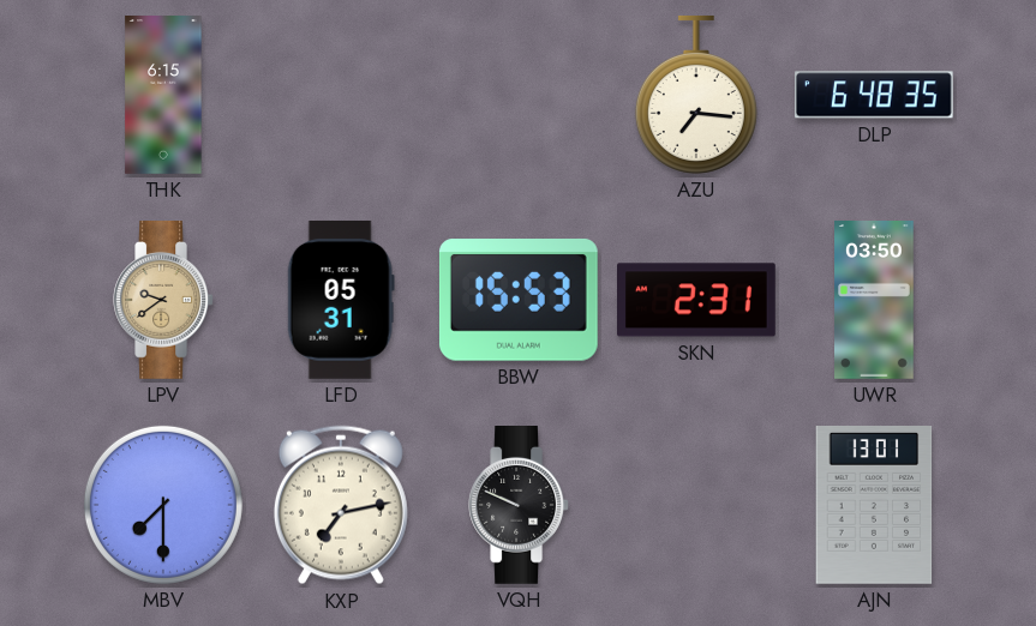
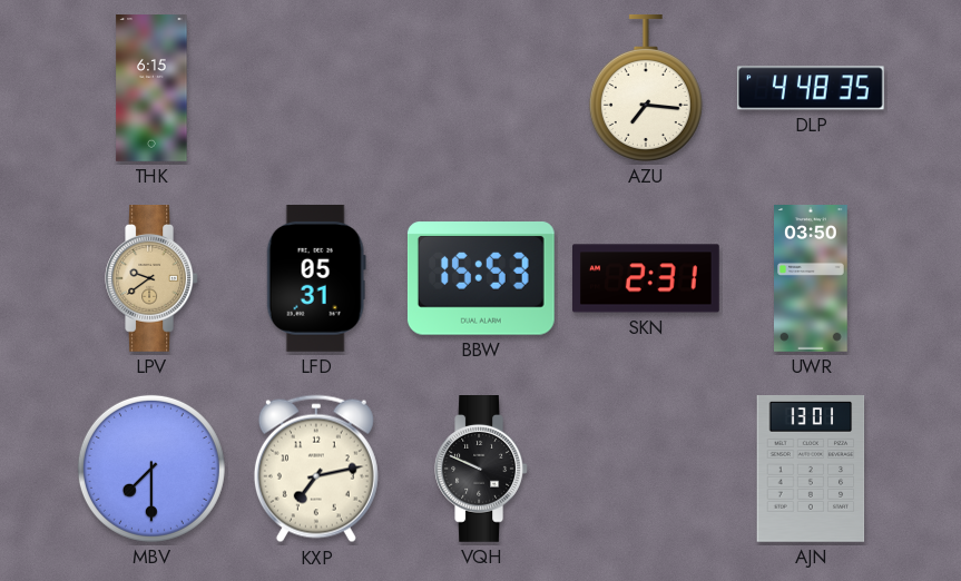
DLP: 6:48 -> 4:48 (811, 88)
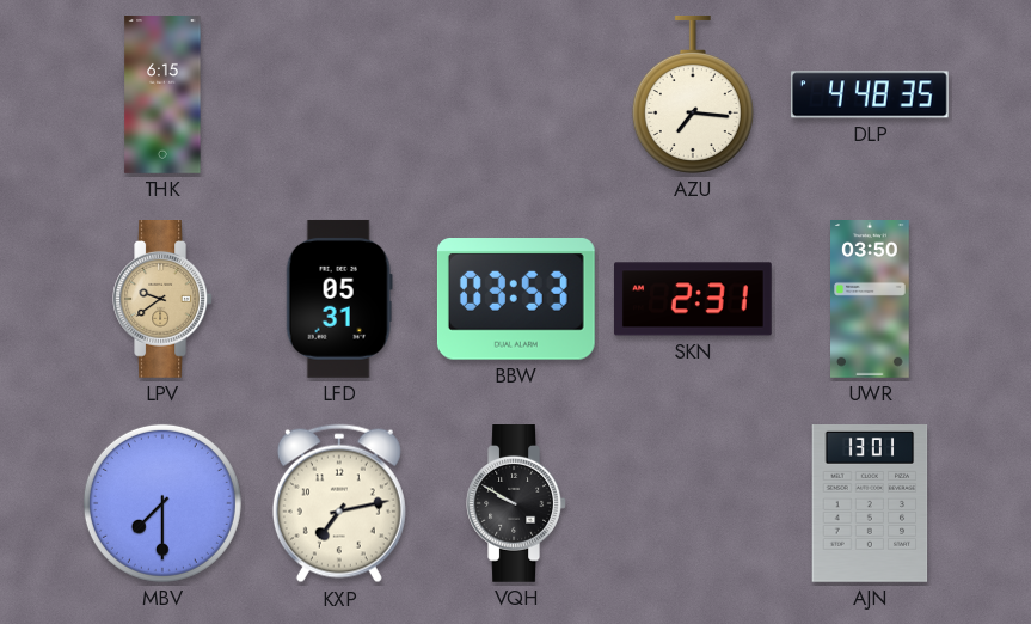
BBW: 15:53 -> 03:53 (516, 300)
VQH: 9:49 -> 9:50 (516, 504)
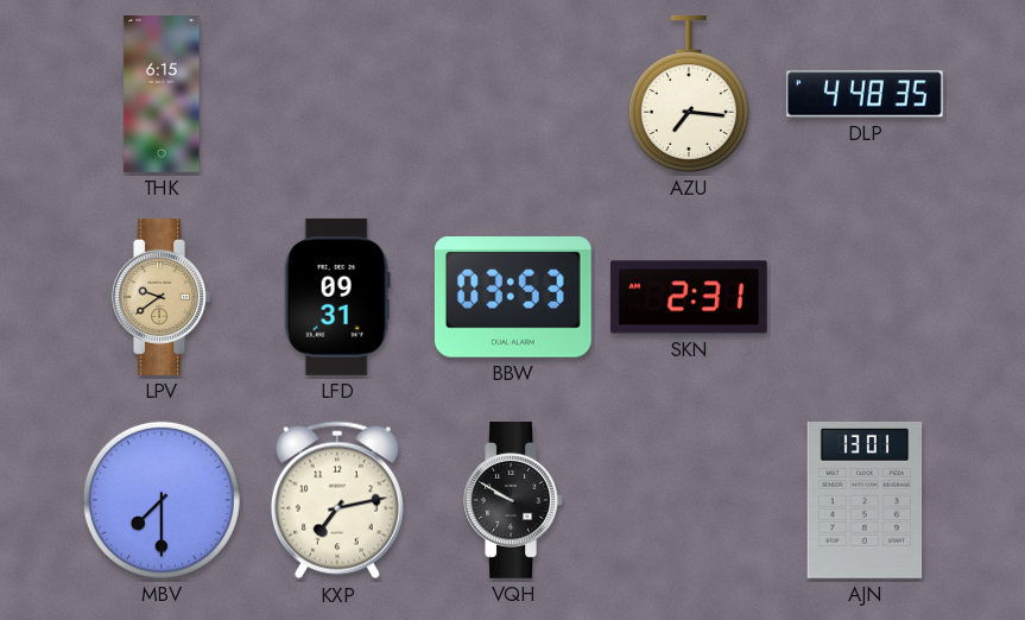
LFD: 05:31 -> 09:31 (337, 297)
UWR: 03:50 -> none (871, 300)
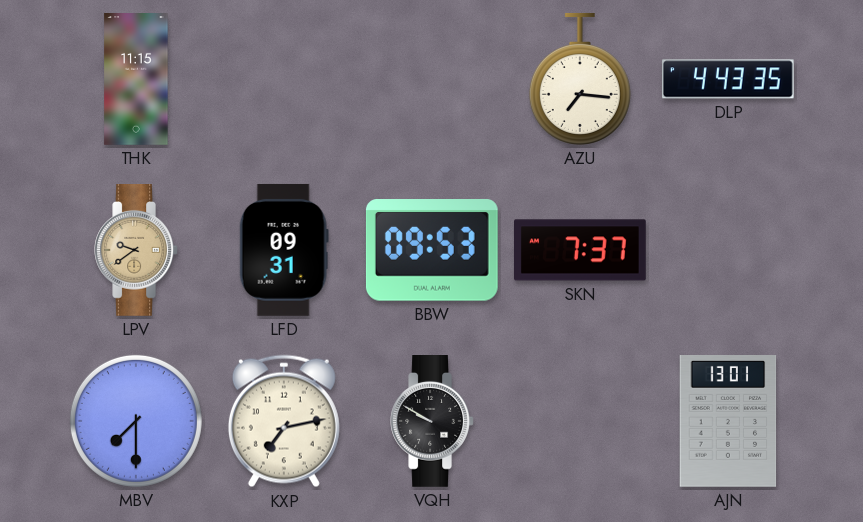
THK: 6:15 -> 11:15 (136, 80)
DLP: 4:48 -> 4:43 (728, 79)
BBW: 03:53 -> 09:53 (432, 251)
SKN: 2:31 -> 7:37 (581, 250)
